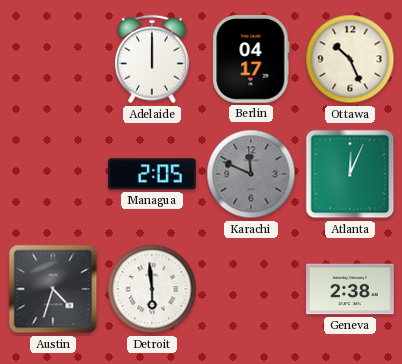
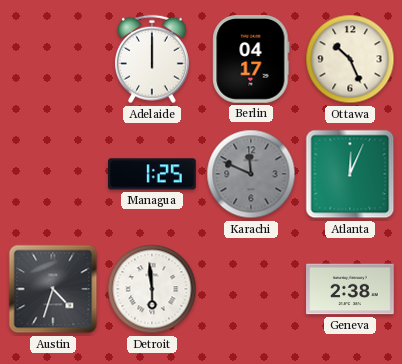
Managua: 2:05 -> 1:25 (153, 174)
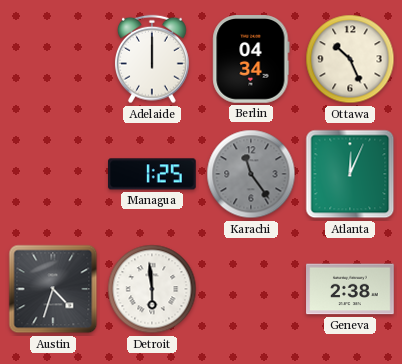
Berlin: 04:17 -> 04:34 (251, 59)
Karachi: 11:49 -> 11:24 (251, 174)
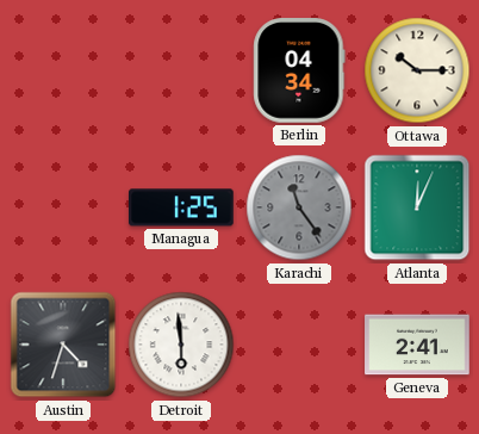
Adelaide: 12:00 -> none (152, 59)
Ottawa: 10:26 -> 10:15 (417, 70)
Geneva: 2:38 -> 2:41 (417, 345)
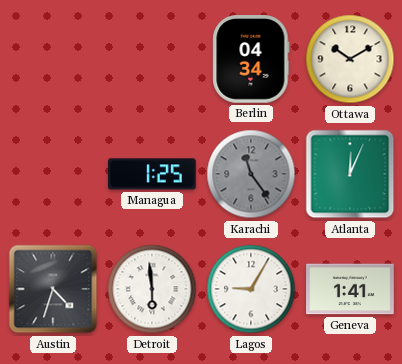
Ottawa: 10:15 -> 10:10 (350, 59)
Lagos: none -> 9:05 (251, 289)
Geneva: 2:41 -> 1:41 (350, 289)
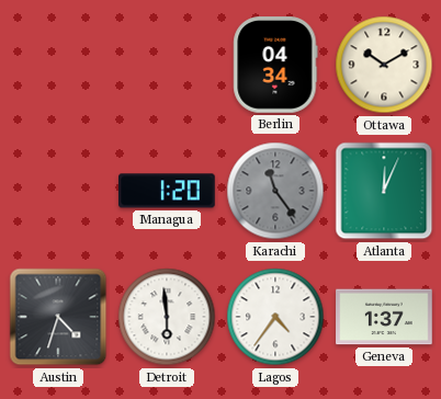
Managua: 1:25 -> 1:20 (168, 191)
Lagos: 9:05 -> 4:36 (275, 317)
Geneva: 1:41 -> 1:37 (384, 317)
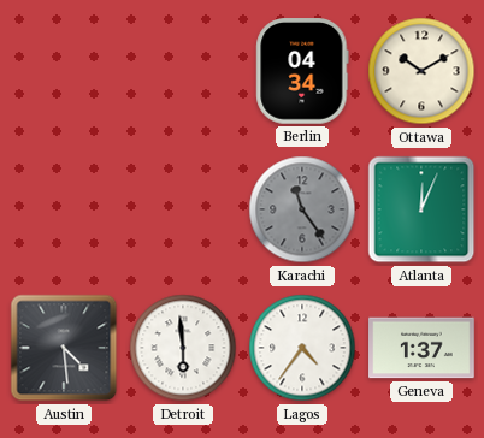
Managua: 1:20 -> none (168, 191)
Austin: 4:33 -> 4:29 (64, 348)
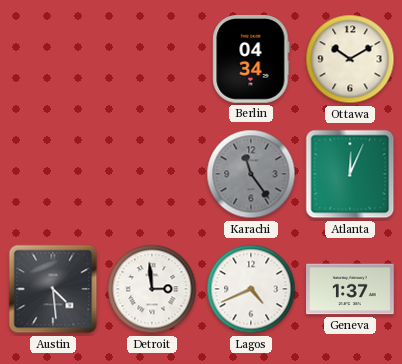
Detroit: 5:59 -> 2:59 (152, 289)
Lagos: 4:36 -> 4:41 (251, 289)
